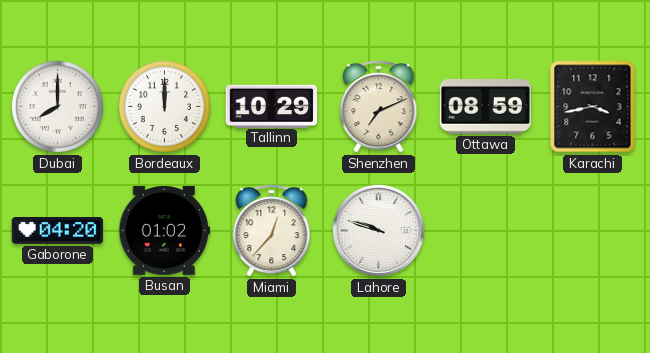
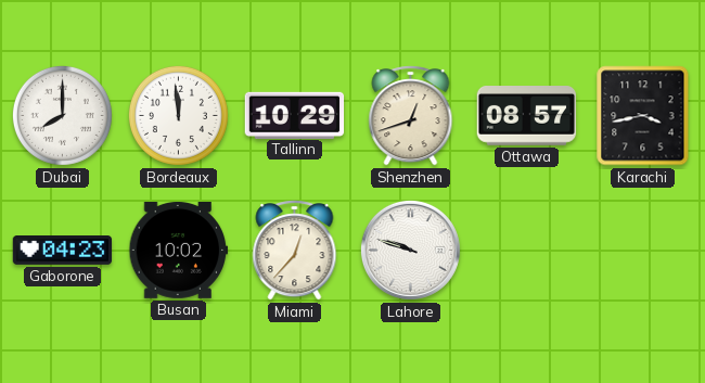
Bordeaux: 12:00 -> 11:59 (178, 115)
Shenzhen: 7:11 -> 12:42 (411, 116)
Ottawa: 08:59 -> 08:57 (527, 116)
Gaborone: 04:20 -> 04:23 (63, 251)
Busan: 01:02 -> 10:02 (179, 250)
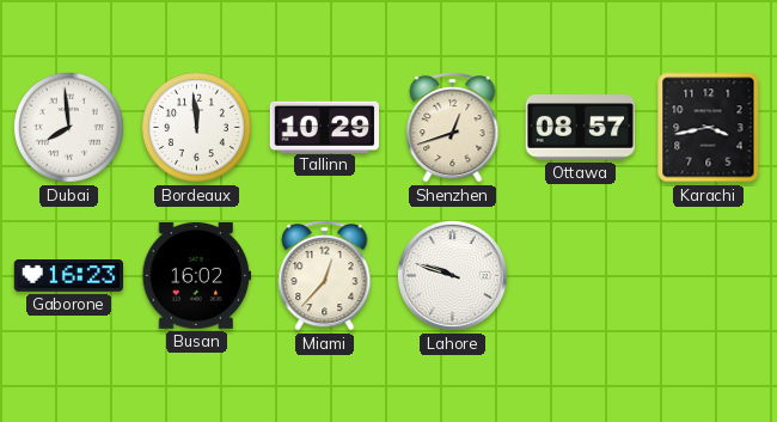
Dubai: 8:00 -> 7:59 (68, 127)
Gaborone: 04:23 -> 16:23 (69, 276)
Busan: 10:02 -> 16:02 (197, 275)
